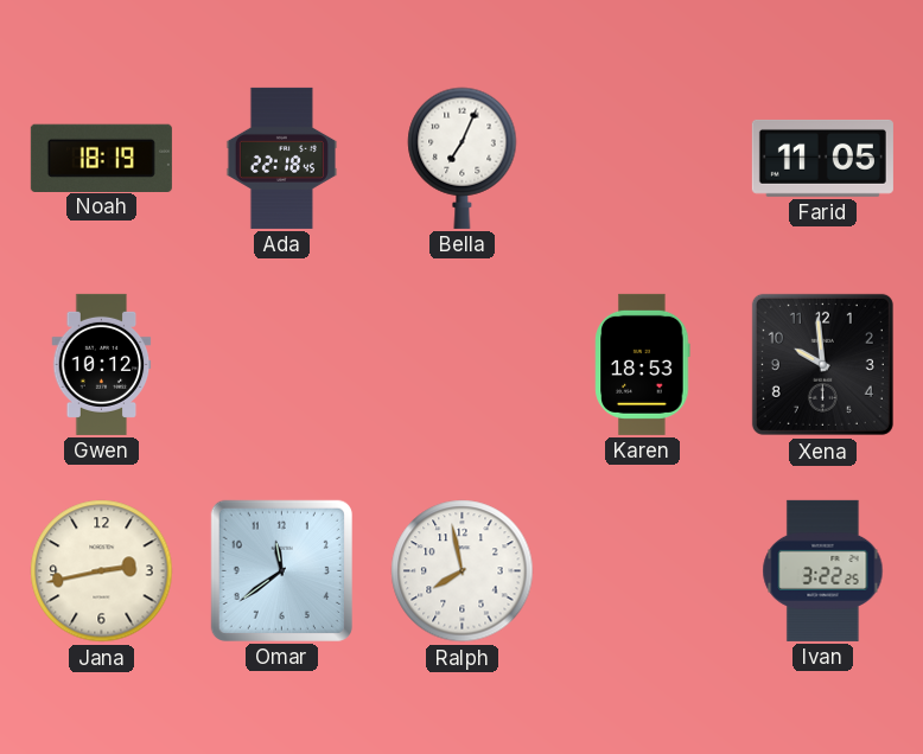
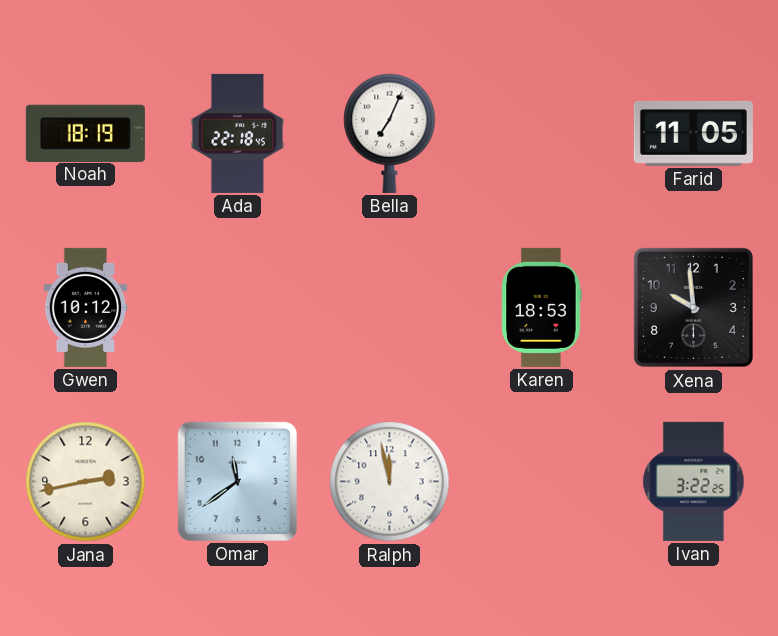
Ralph: 7:58 -> 11:58 (390, 482)
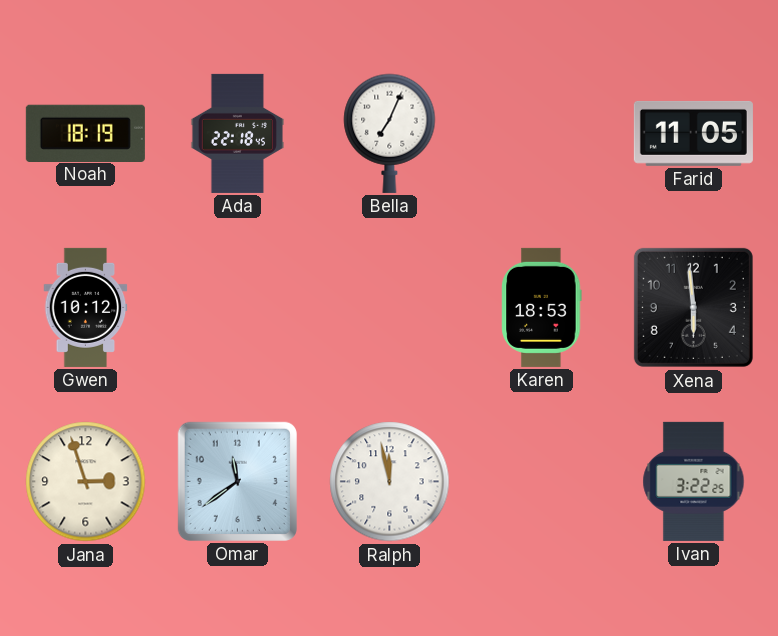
Xena: 9:59 -> 5:59 (693, 307)
Jana: 2:43 -> 2:57 (86, 482)
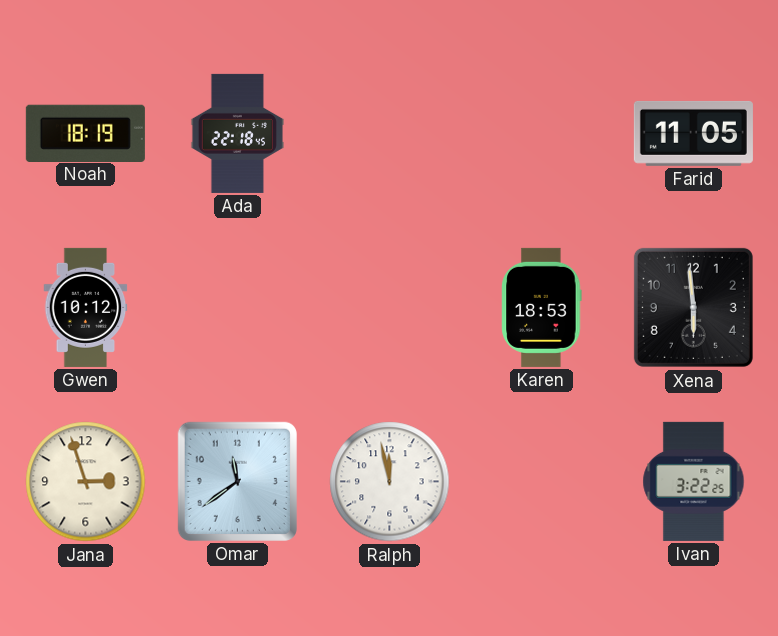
Bella: 7:04 -> none (390, 133)
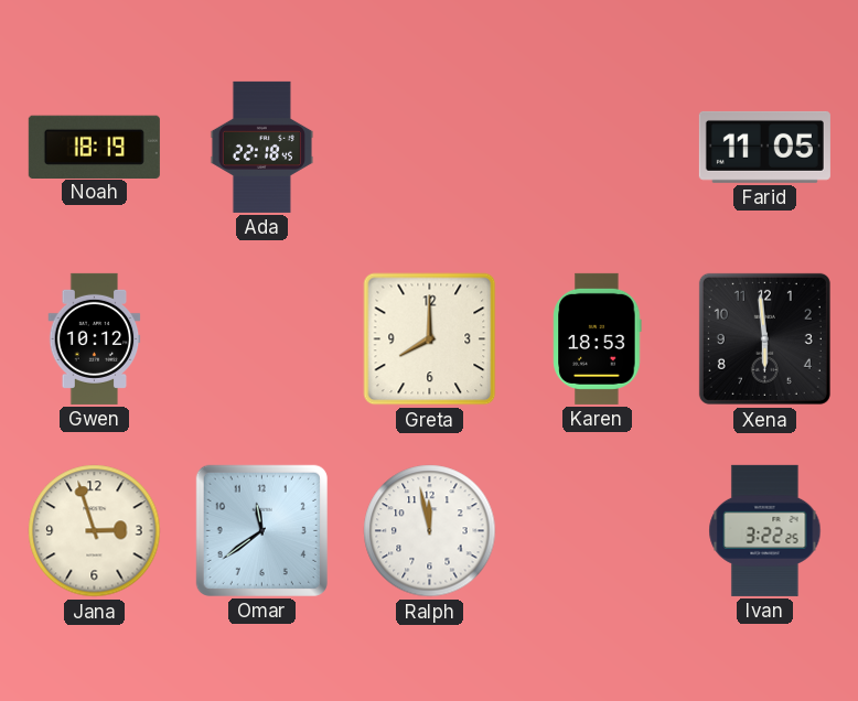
Greta: none -> 8:00 (430, 339)
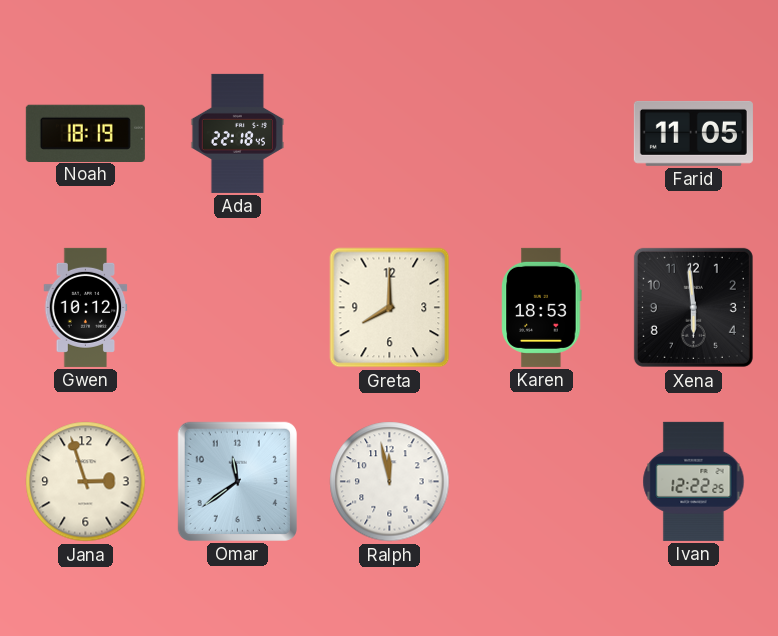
Ivan: 3:22 -> 12:22 (694, 481)
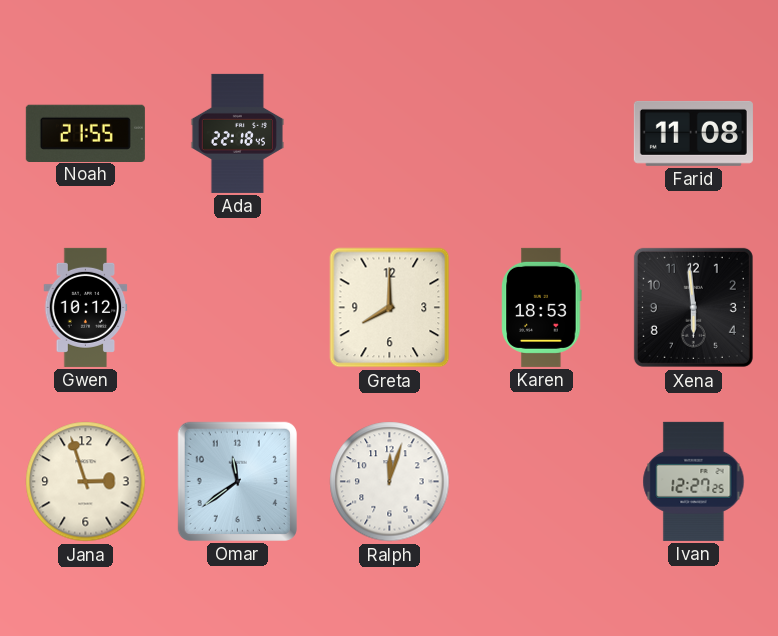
Noah: 18:19 -> 21:55 (85, 133)
Farid: 11:05 -> 11:08 (693, 133)
Ralph: 11:58 -> 12:03 (390, 482)
Ivan: 12:22 -> 12:27 (694, 481)
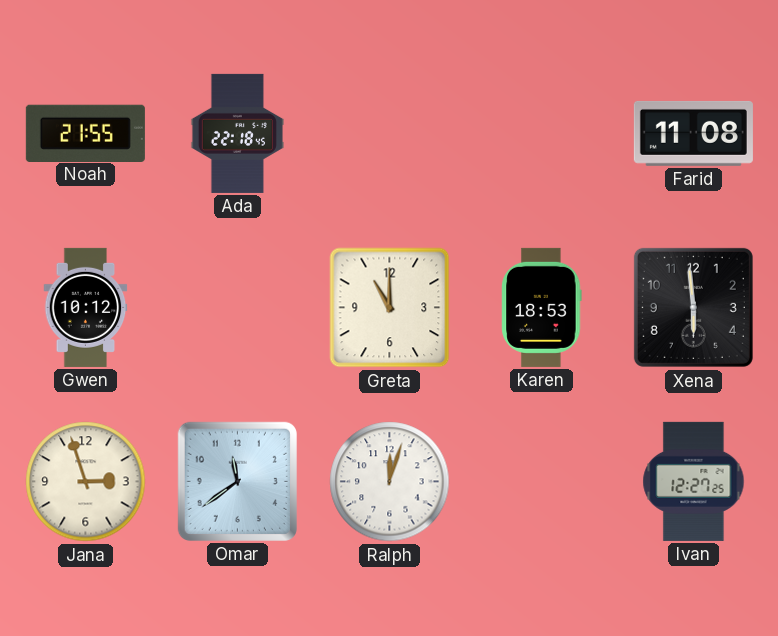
Greta: 8:00 -> 11:00 (390, 308)
